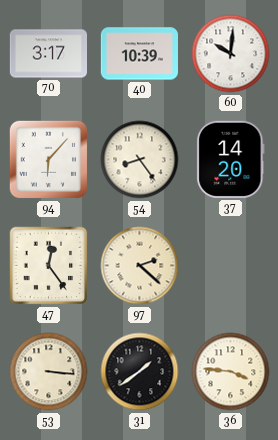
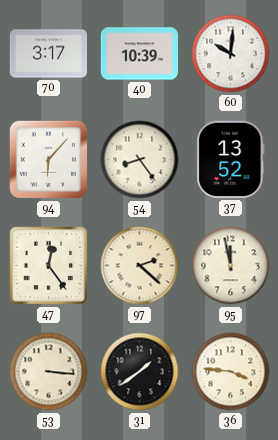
37: 14:20 -> 13:52 (231, 159)
95: none -> 11:58 (231, 266)
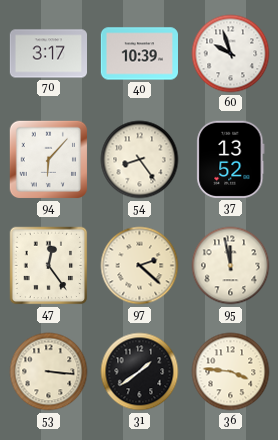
60: 10:01 -> 9:57 (231, 54)
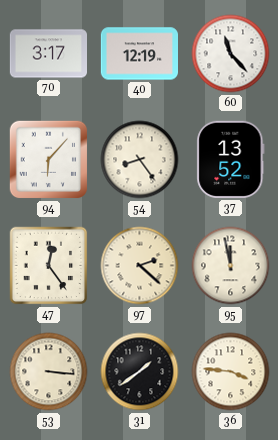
40: 10:39 -> 12:19 (139, 54)
60: 9:57 -> 11:23 (231, 54)
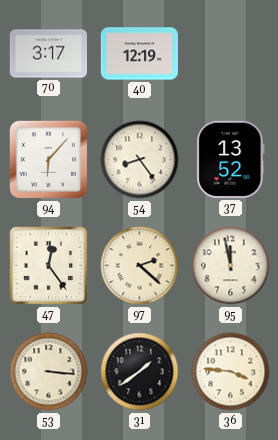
60: 11:23 -> none (231, 54)
